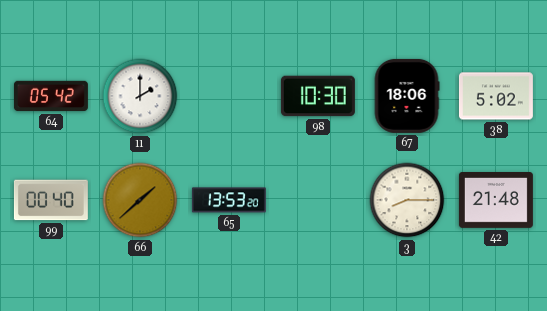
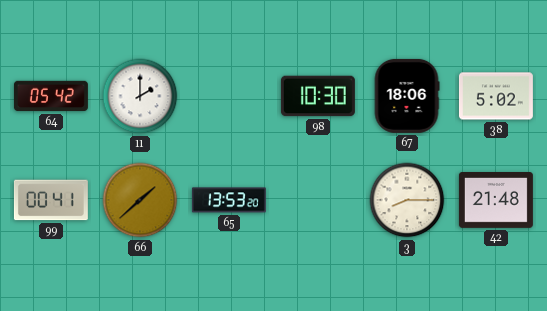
99: 00:40 -> 00:41 (51, 200)
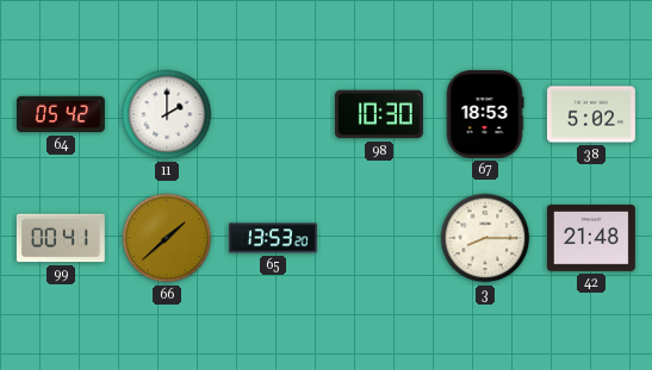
67: 18:06 -> 18:53 (485, 114)
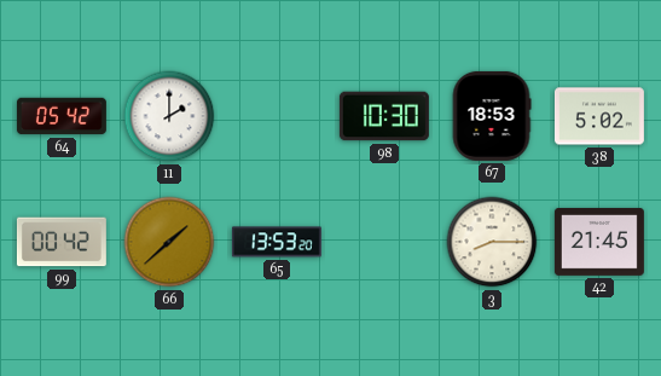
99: 00:41 -> 00:42 (62, 242)
42: 21:48 -> 21:45 (599, 243)
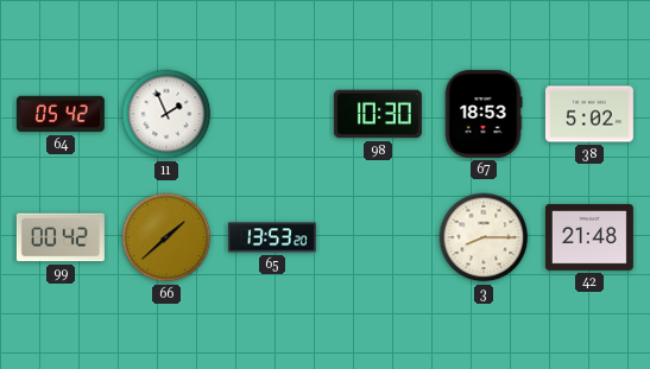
11: 2:00 -> 1:56 (166, 114)
42: 21:45 -> 21:48 (589, 238)
